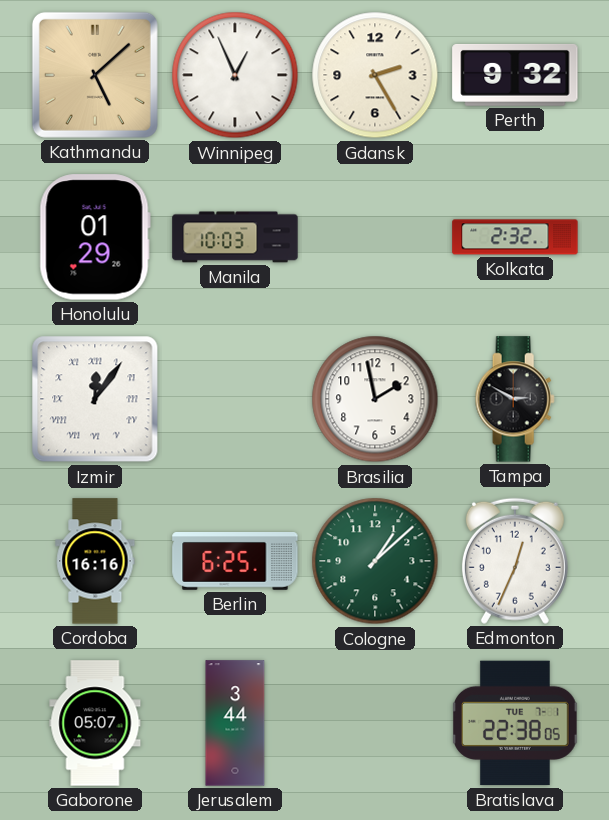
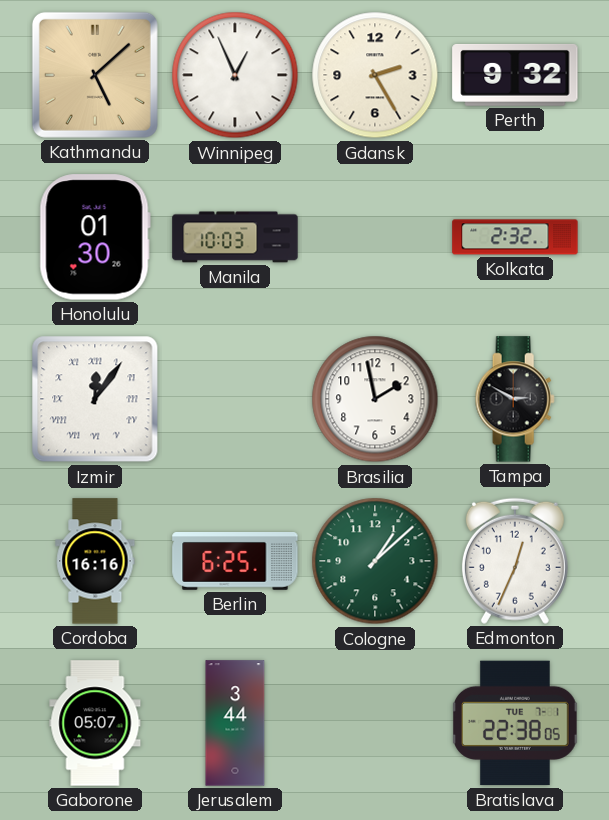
Honolulu: 01:29 -> 01:30 (95, 237)
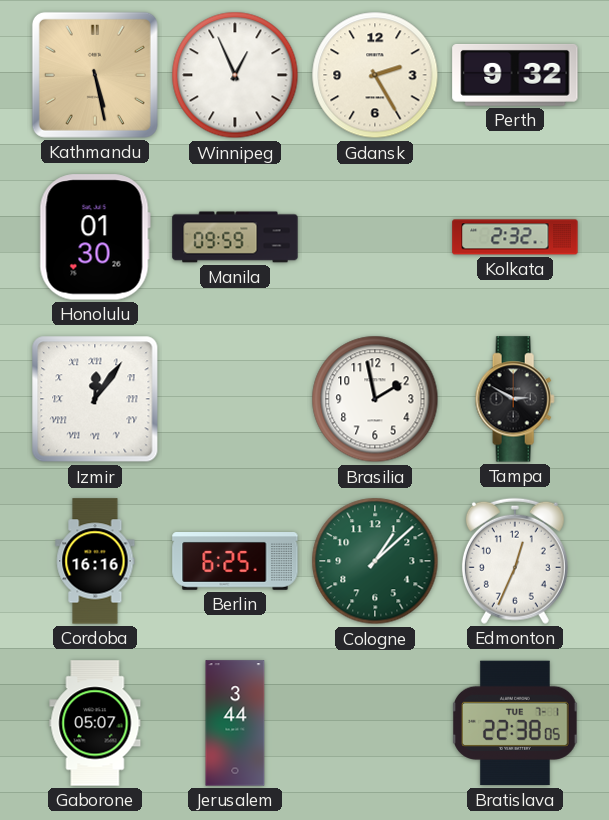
Kathmandu: 5:08 -> 5:28 (95, 75)
Manila: 10:03 -> 09:59 (235, 237)
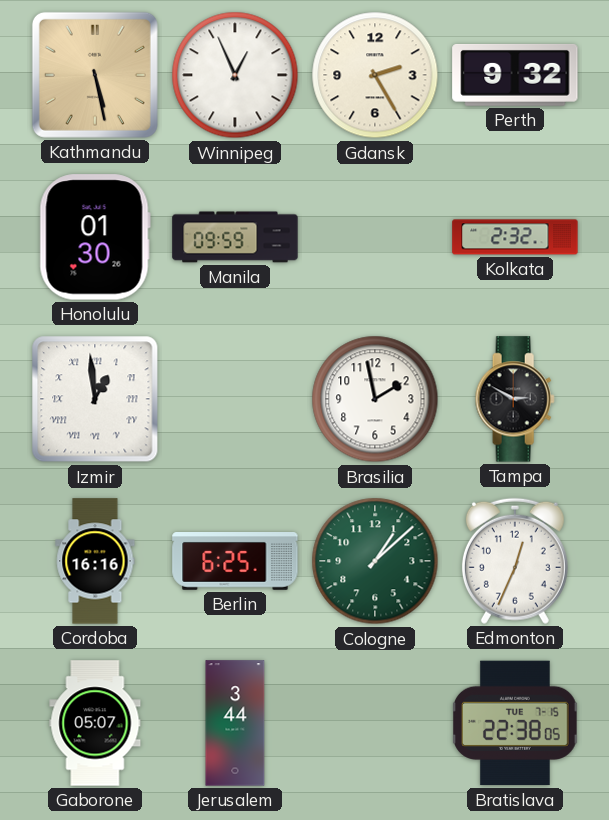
Izmir: 12:06 -> 12:59 (95, 399)
Bratislava date: TUE 7-1 -> TUE 7-15 (516, 723)
